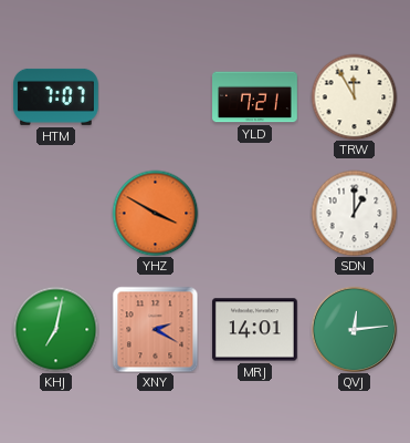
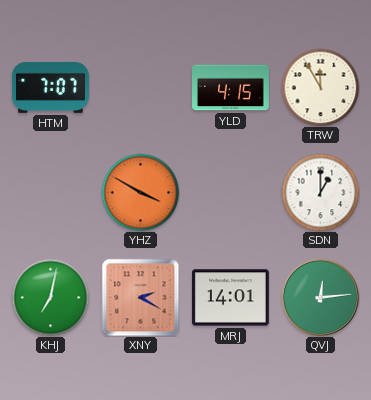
YLD: 7:21 -> 4:15 (231, 88)
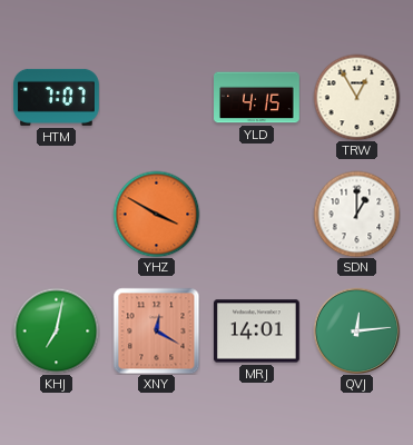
TRW: 11:55 -> 12:55 (356, 97)
XNY: 2:20 -> 12:20 (156, 330)
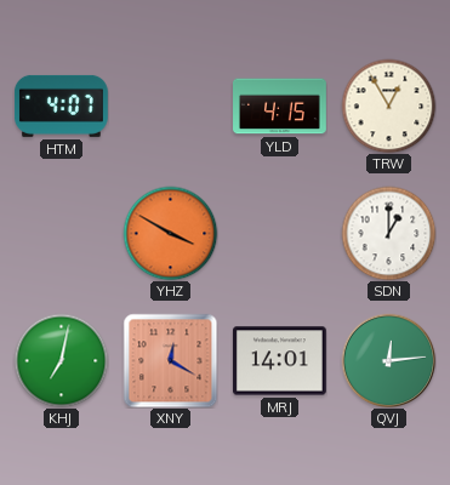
HTM: 7:07 -> 4:07 (61, 105)
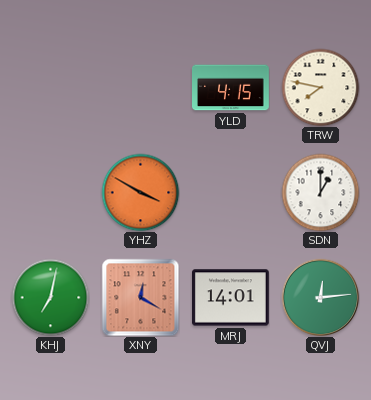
HTM: 4:07 -> none (61, 105)
TRW: 12:55 -> 7:47 (320, 87)
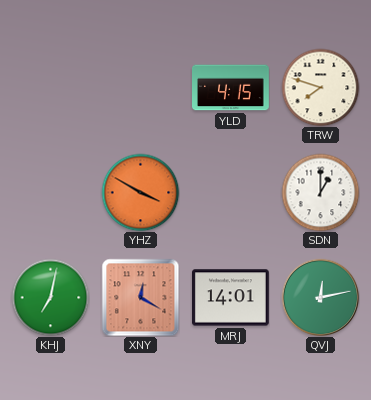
TRW: 7:47 -> 7:48 (320, 87)
QVJ: 12:14 -> 12:13 (320, 297)
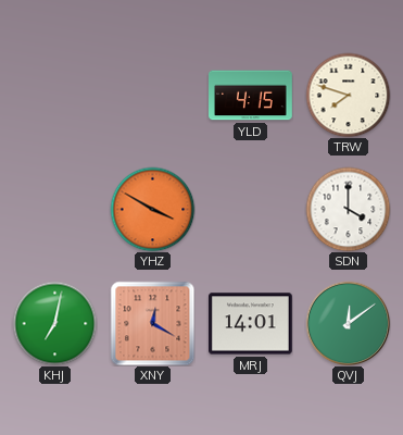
SDN: 1:00 -> 4:00 (348, 209)
QVJ: 12:13 -> 12:09 (348, 323)
